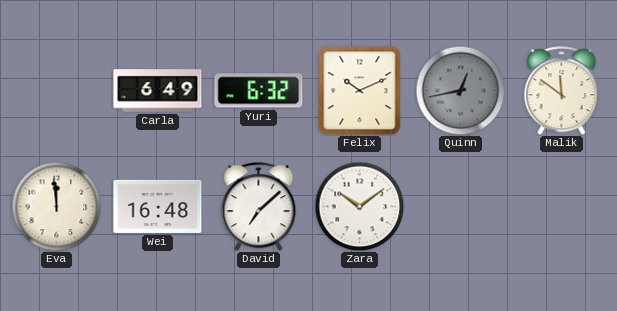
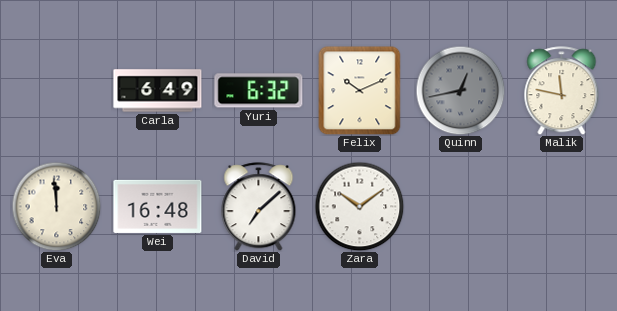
Malik: 11:51 -> 11:47 (562, 91)
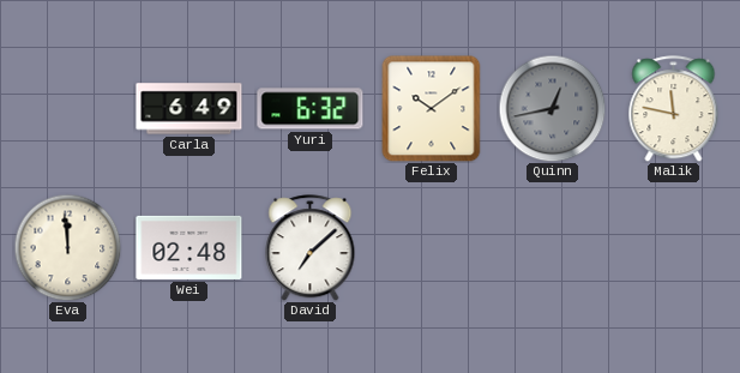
Felix: 10:11 -> 10:09 (432, 108)
Wei: 16:48 -> 02:48 (189, 247)
Zara: 10:09 -> none (359, 206)
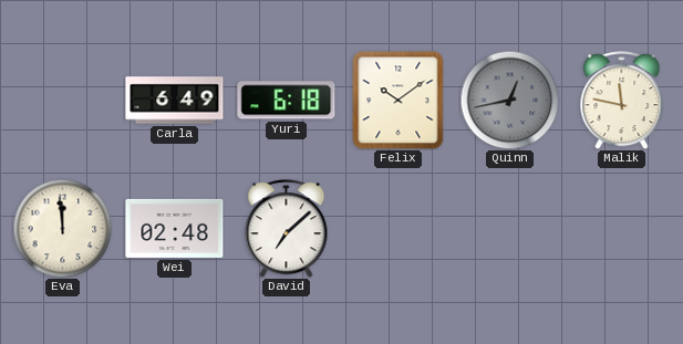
Yuri: 6:32 -> 6:18 (287, 101)
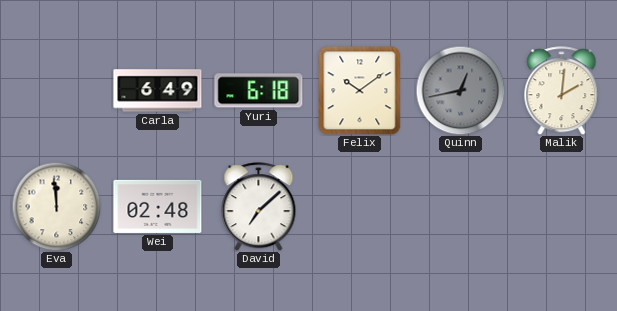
Malik: 11:47 -> 2:01 (562, 91)
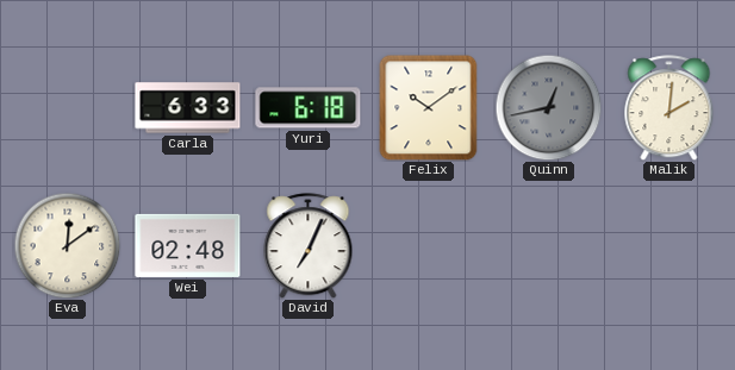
Carla: 6:49 -> 6:33 (188, 108)
Eva: 11:59 -> 12:09 (67, 245)
David: 7:08 -> 7:04 (309, 246)
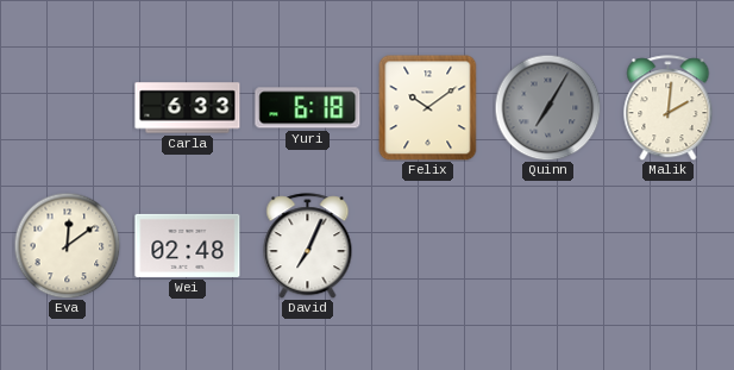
Quinn: 12:43 -> 7:05 (547, 107)
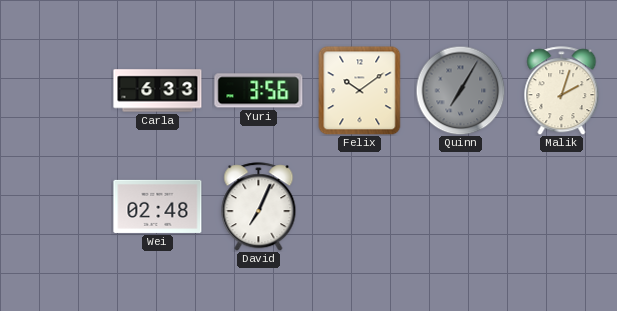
Yuri: 6:18 -> 3:56 (259, 91)
Malik: 2:01 -> 2:03 (562, 91)
Eva: 12:09 -> none (67, 245)
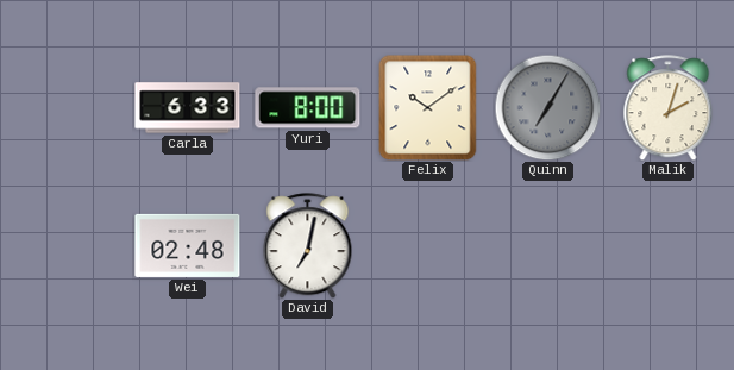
Yuri: 3:56 -> 8:00 (308, 108)
David: 7:04 -> 7:02 (308, 246)
